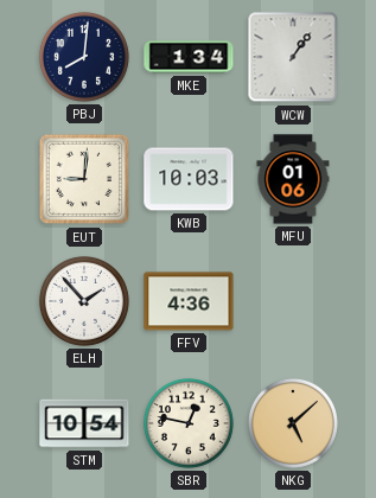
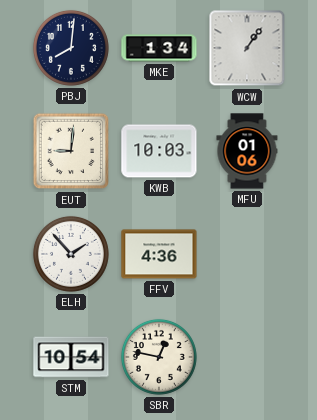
NKG: 5:08 -> none (293, 423)
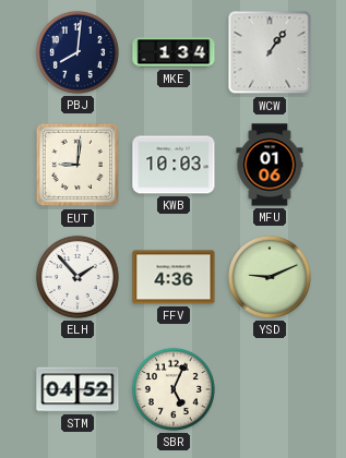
YSD: none -> 9:11 (270, 277)
STM: 10:54 -> 04:52 (77, 389)
SBR: 12:47 -> 5:04 (174, 389)
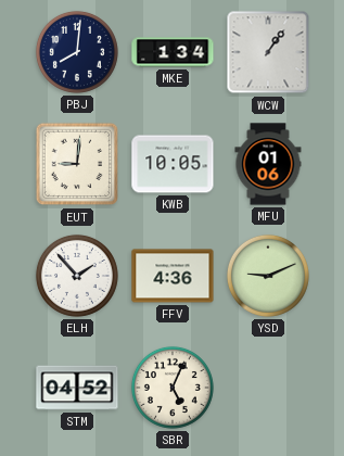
KWB: 10:03 -> 10:05 (173, 164)
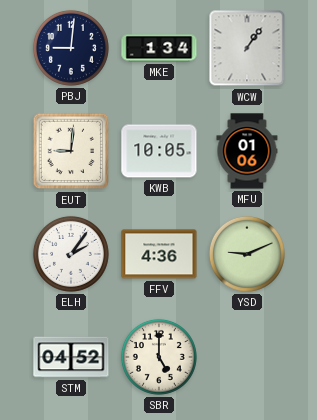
PBJ: 8:01 -> 9:01 (71, 48)
ELH: 1:53 -> 2:06 (71, 254)
SBR: 5:04 -> 5:00 (159, 357)
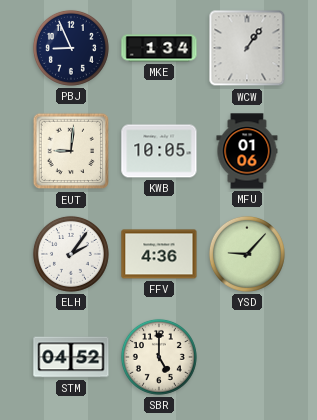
PBJ: 9:01 -> 8:56 (71, 48)
YSD: 9:11 -> 9:07 (247, 254)
